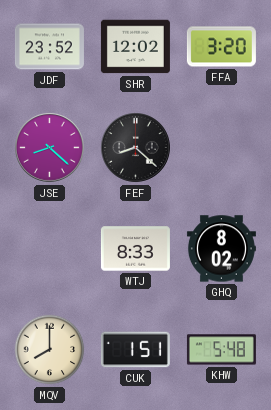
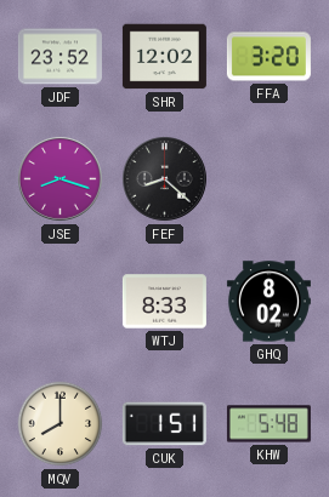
JSE: 8:22 -> 8:18 (61, 179)
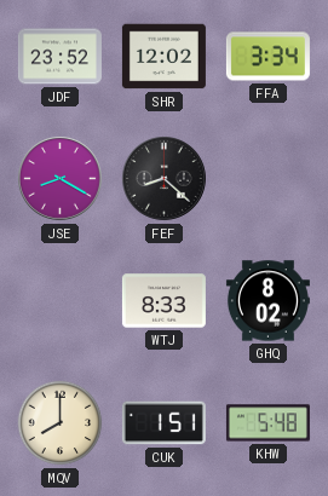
FFA: 3:20 -> 3:34 (267, 57)
JSE: 8:18 -> 8:20 (61, 179)
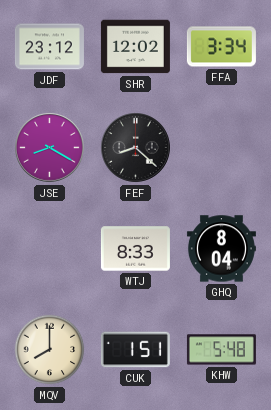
JDF: 23:52 -> 23:12 (49, 47)
GHQ: 8:02 -> 8:04 (221, 249)
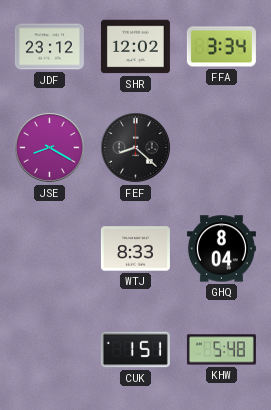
MQV: 8:00 -> none (50, 350)
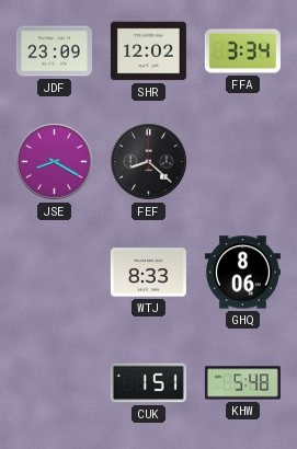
JDF: 23:12 -> 23:09 (54, 51)
GHQ: 8:04 -> 8:06 (242, 273)
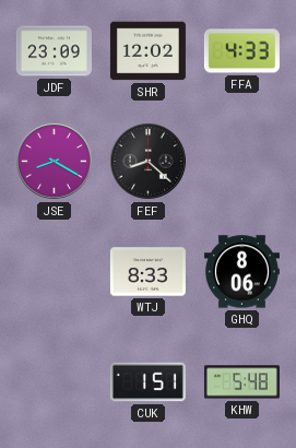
FFA: 3:34 -> 4:33 (241, 51)
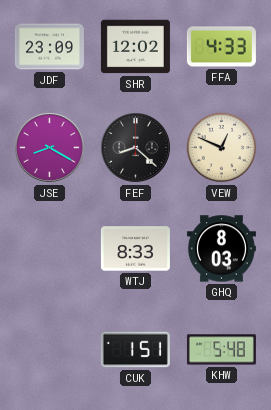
VEW: none -> 12:49 (222, 148)
GHQ: 8:06 -> 8:03 (221, 249)
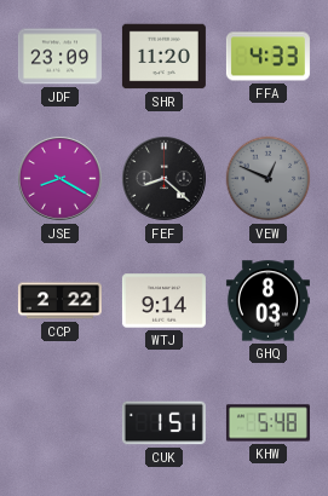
SHR: 12:02 -> 11:20 (163, 57)
VEW dial: cream -> grey (269, 179)
CCP: none -> 2:22 (59, 301)
WTJ: 8:33 -> 9:14 (163, 301)
